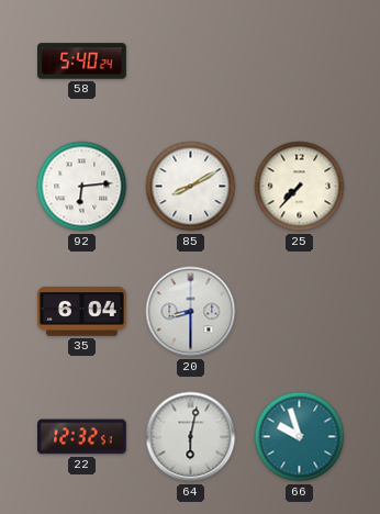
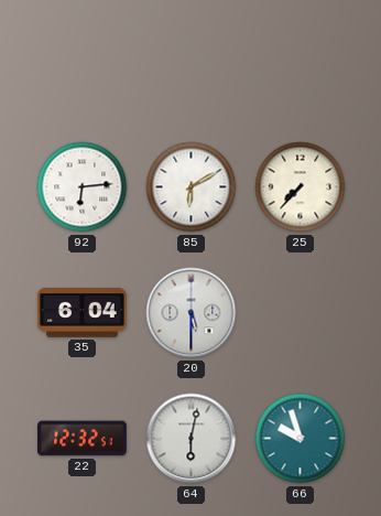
58: 5:40 -> none (82, 62)
85: 8:10 -> 6:10 (192, 187)
20: 8:30 -> 5:30 (192, 313)
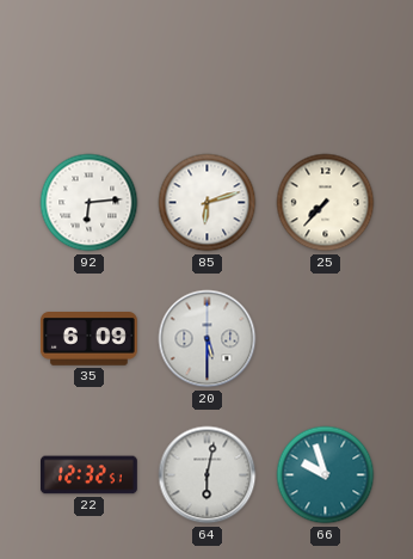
85: 6:10 -> 6:12 (208, 203)
35: 6:04 -> 6:09 (88, 339)
